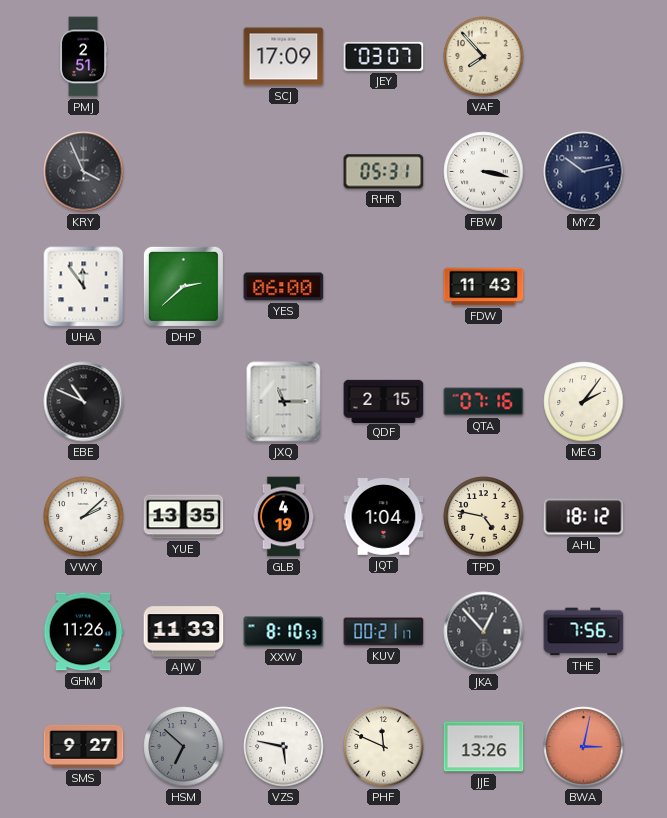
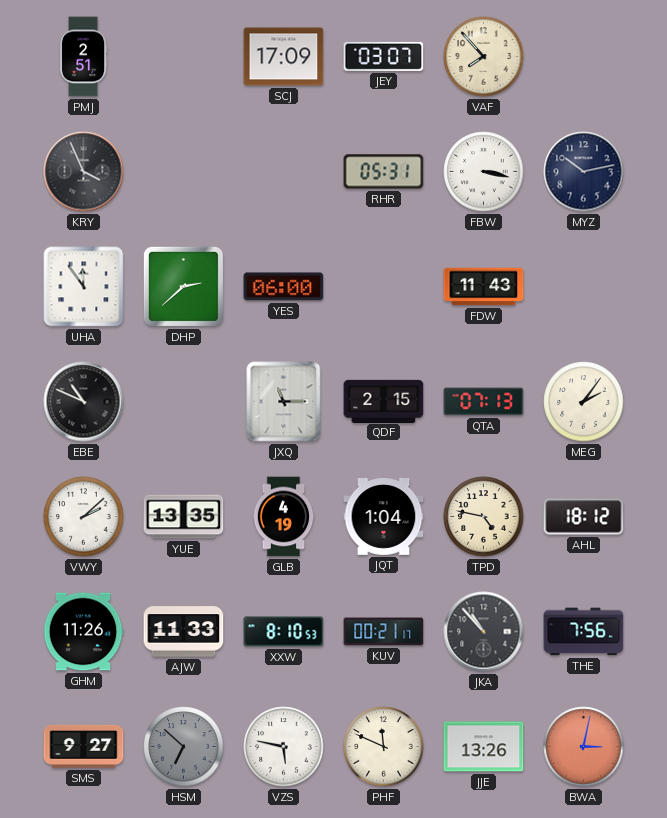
QTA: 07:16 -> 07:13 (484, 402)
JKA: 12:53 -> 10:53 (484, 632)
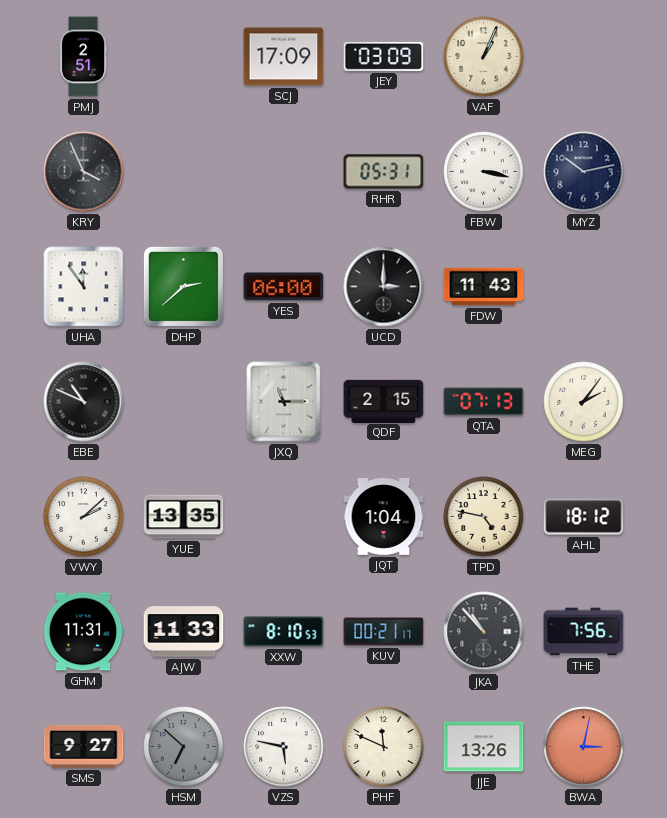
JEY: 03:07 -> 03:09 (384, 56)
VAF: 7:53 -> 1:04 (484, 57)
UCD: none -> 3:00 (384, 287)
GLB: 4:19 -> none (284, 517)
GHM: 11:26 -> 11:31 (83, 632)
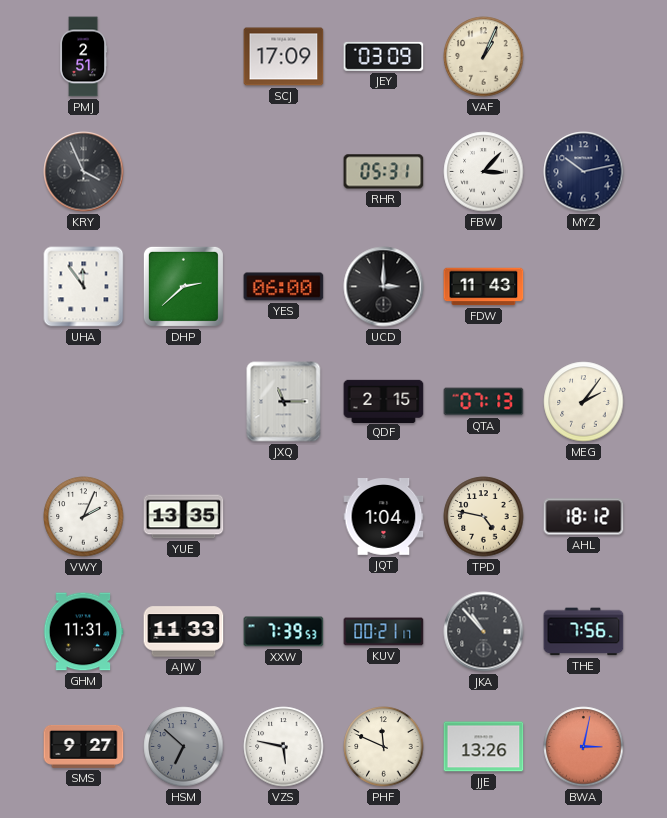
FBW: 3:17 -> 3:07 (484, 172)
EBE: 10:49 -> none (84, 402)
VWY: 2:08 -> 2:04 (84, 517)
XXW: 8:10 -> 7:39 (284, 632)
